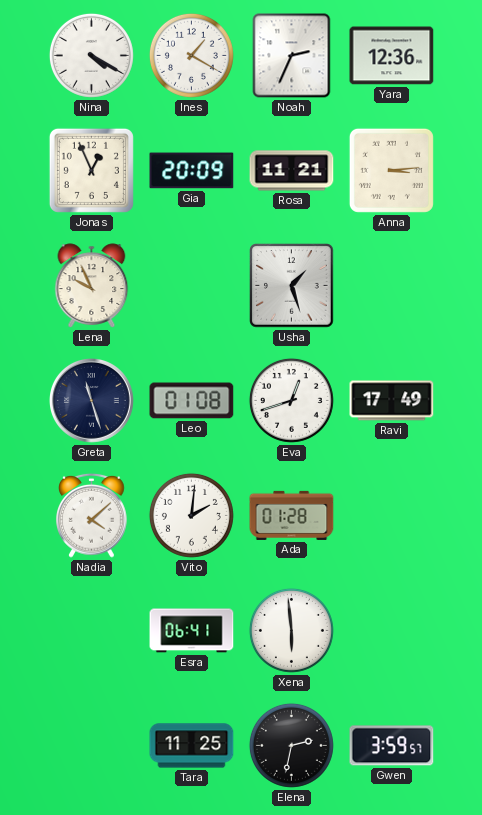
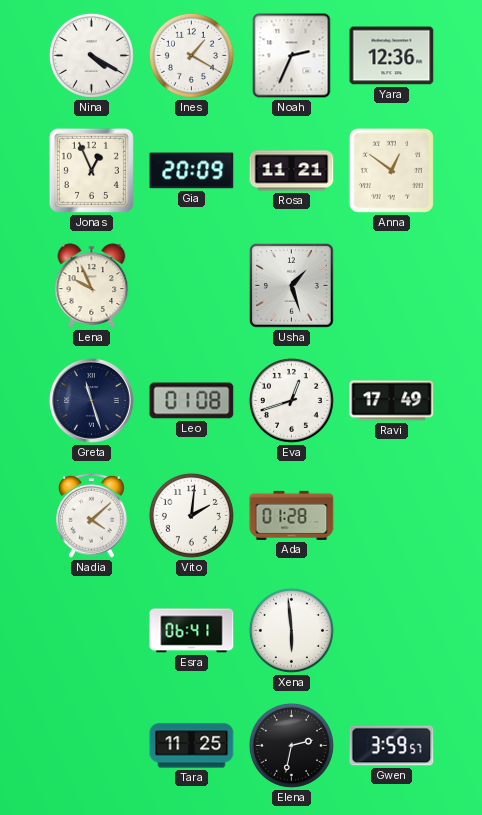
Anna: 3:14 -> 12:51 (391, 170)
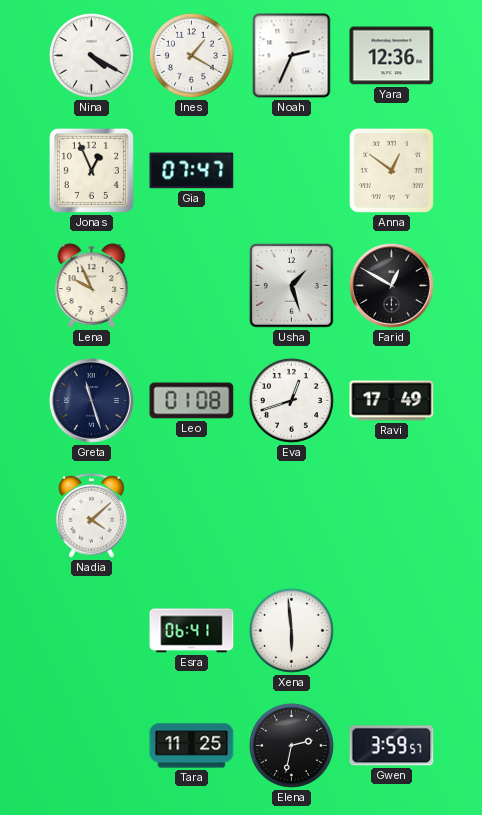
Gia: 20:09 -> 07:47 (192, 171)
Rosa: 11:21 -> none (292, 171)
Farid: none -> 12:50 (392, 286)
Vito: 2:01 -> none (191, 515)
Ada: 01:28 -> none (292, 515)
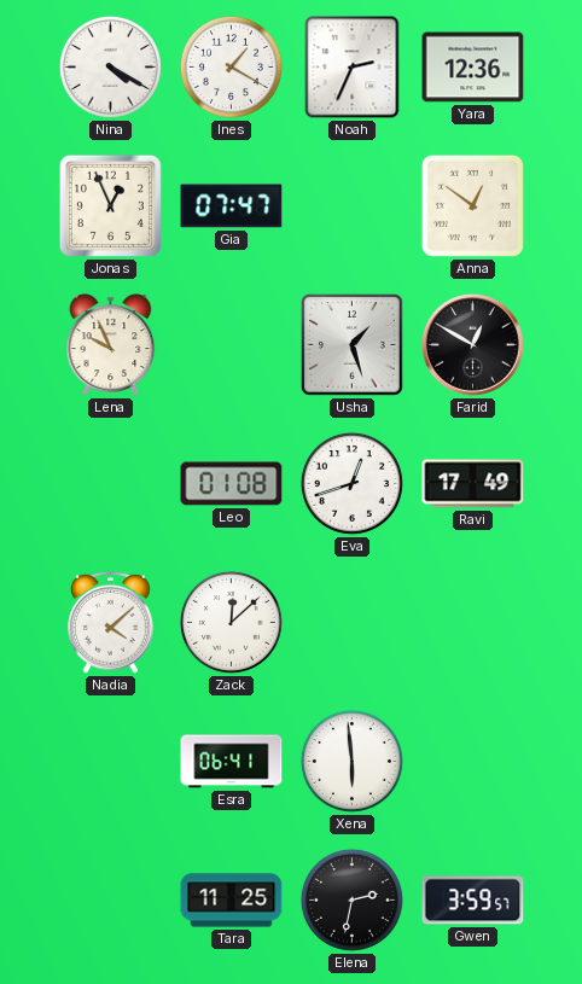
Greta: 11:27 -> none (92, 401)
Zack: none -> 12:08 (231, 622)
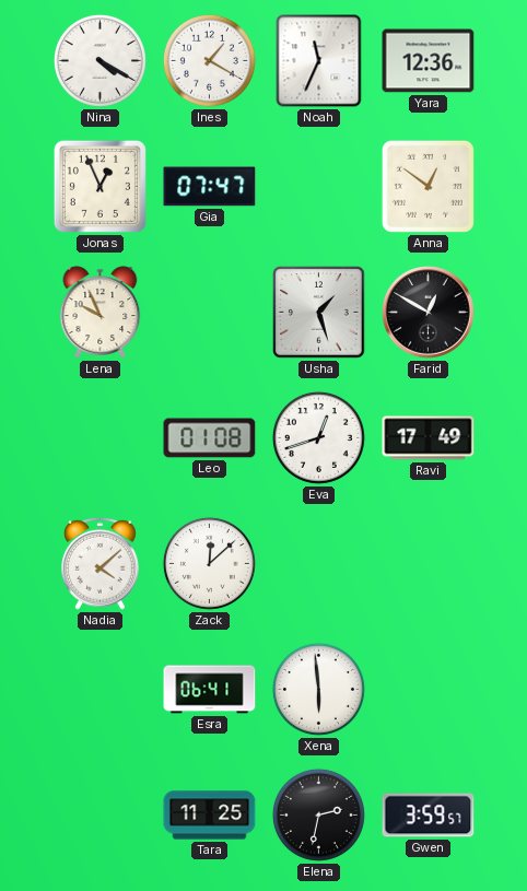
Noah: 2:34 -> 11:34 (319, 61)
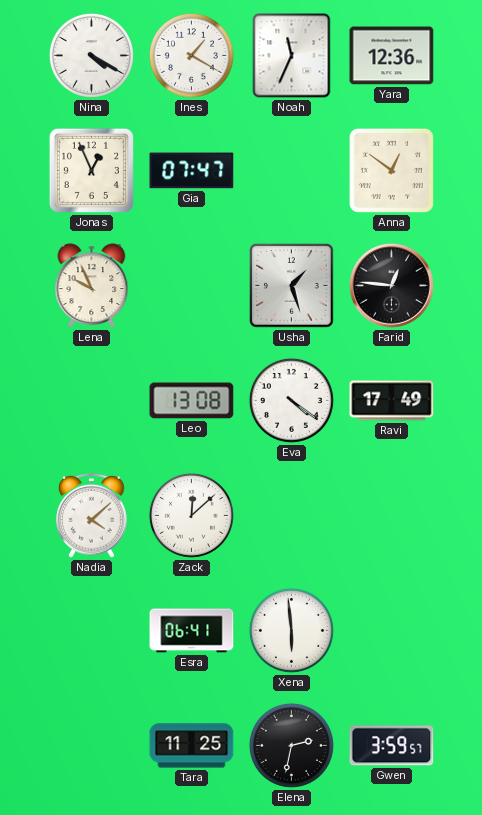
Farid: 12:50 -> 12:46 (392, 286)
Leo: 01:08 -> 13:08 (192, 401)
Eva: 12:42 -> 4:21 (291, 400)
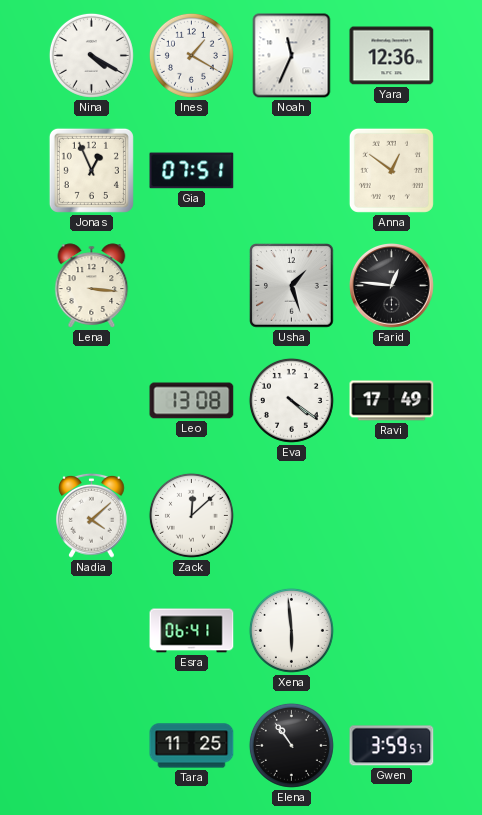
Gia: 07:47 -> 07:51 (192, 171)
Lena: 9:56 -> 3:16 (92, 286)
Elena: 2:32 -> 10:54 (291, 745)
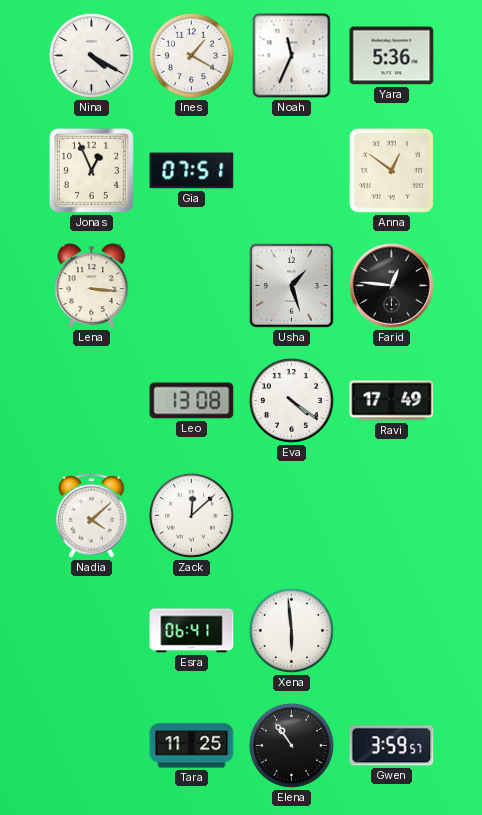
Yara: 12:36 -> 5:36 (392, 56)
